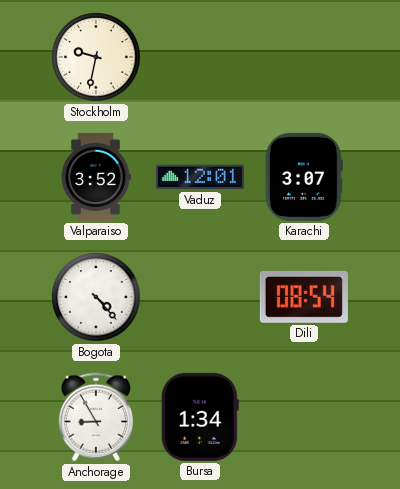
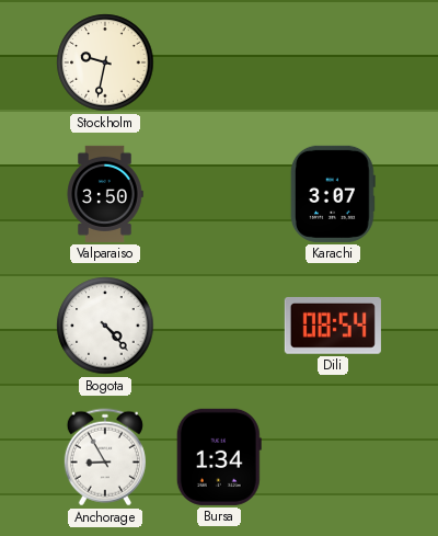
Valparaiso: 3:52 -> 3:50 (105, 194)
Vaduz: 12:01 -> none (200, 177)
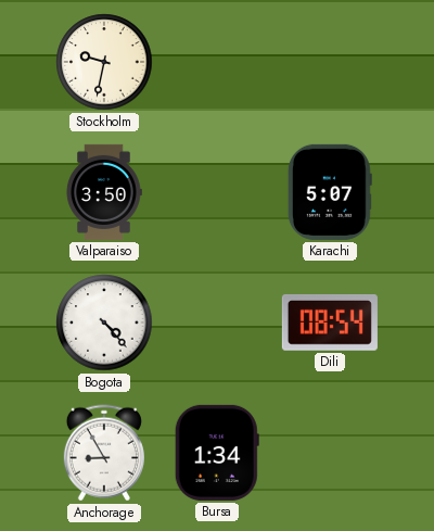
Karachi: 3:07 -> 5:07 (330, 192)
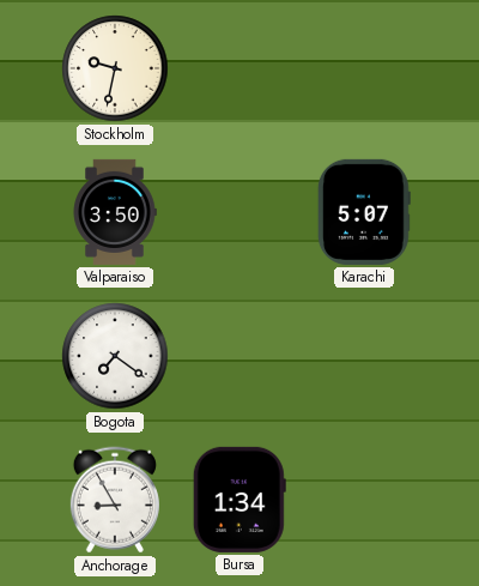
Bogota: 4:23 -> 7:21 (115, 356)
Dili: 08:54 -> none (330, 323)
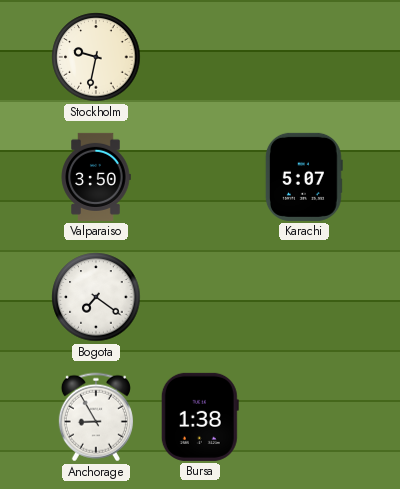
Bursa: 1:34 -> 1:38 (200, 417)
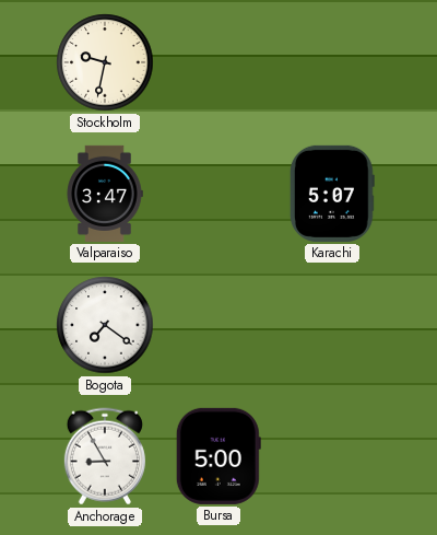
Valparaiso: 3:50 -> 3:47 (105, 194)
Bursa: 1:38 -> 5:00 (218, 456)
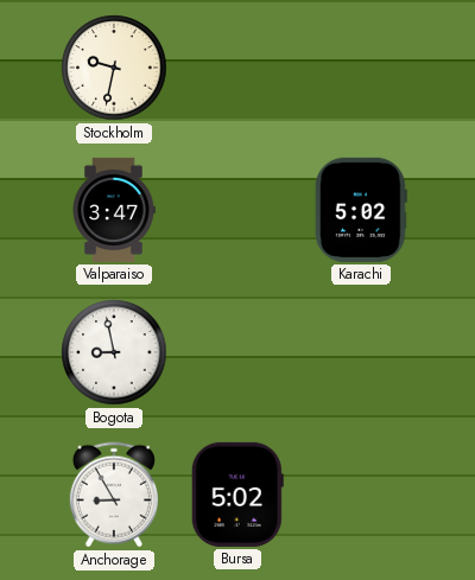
Karachi: 5:07 -> 5:02 (361, 210)
Bogota: 7:21 -> 8:58 (114, 352)
Bursa: 5:00 -> 5:02 (237, 495)
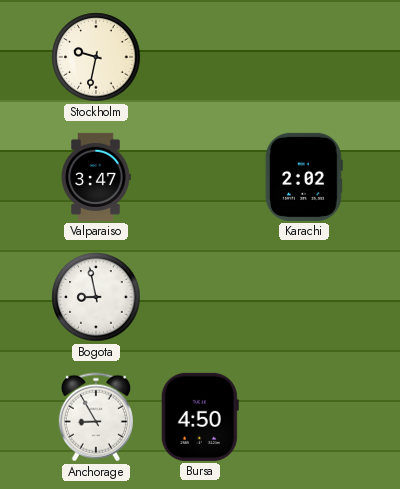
Karachi: 5:02 -> 2:02 (304, 177)
Bursa: 5:02 -> 4:50 (200, 417)
